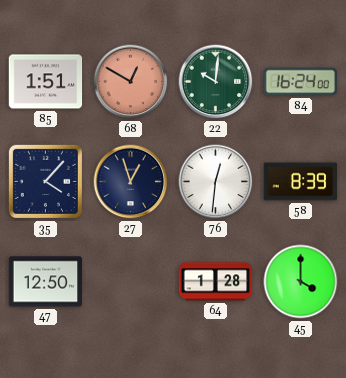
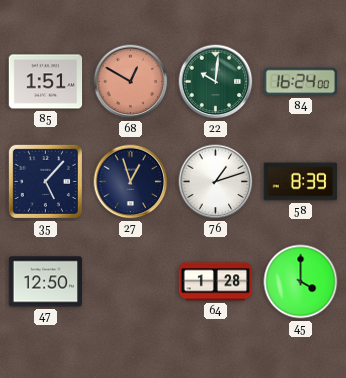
35: 4:07 -> 5:07 (45, 181)
76: 12:31 -> 1:12 (216, 182)
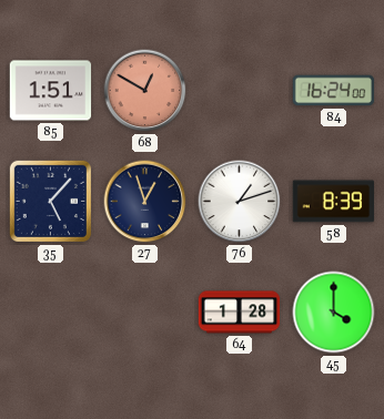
22: 10:01 -> none (216, 82)
47: 12:50 -> none (46, 282)
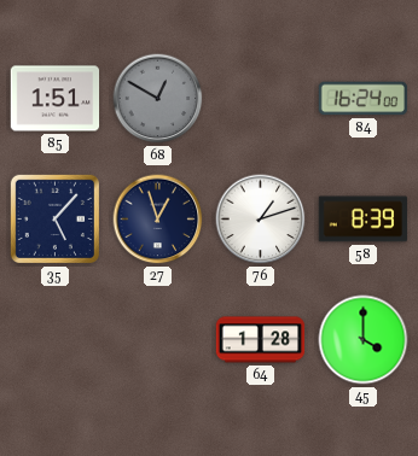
68 dial: salmon -> grey (158, 99)
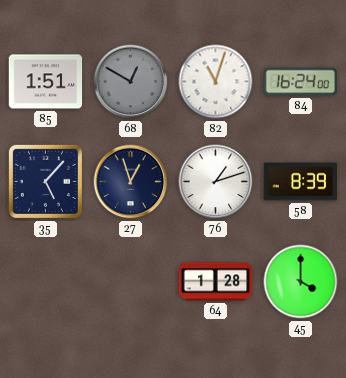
82: none -> 11:03 (216, 82)
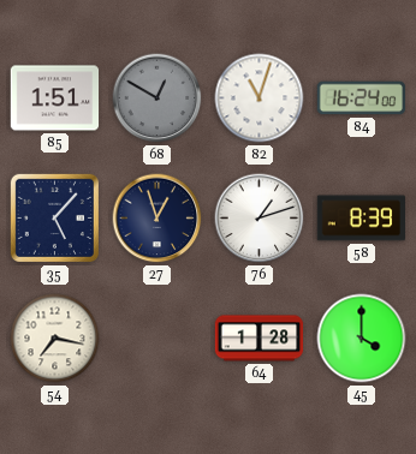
54: none -> 7:17 (55, 339)
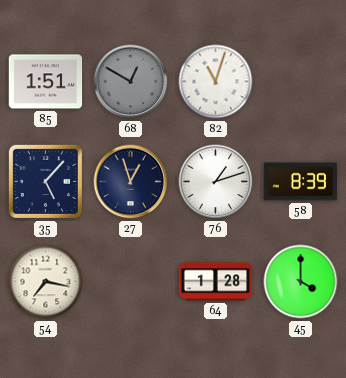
84: 16:24 -> none (362, 98)
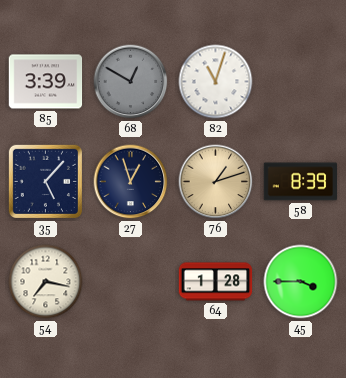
85: 1:51 -> 3:39 (46, 82)
76 dial: white -> champagne (216, 182)
45: 4:00 -> 3:45 (301, 282)
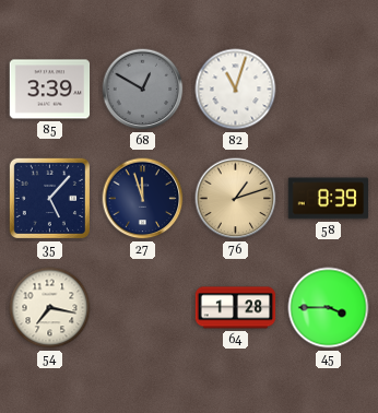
27: 12:57 -> 11:57 (143, 199)
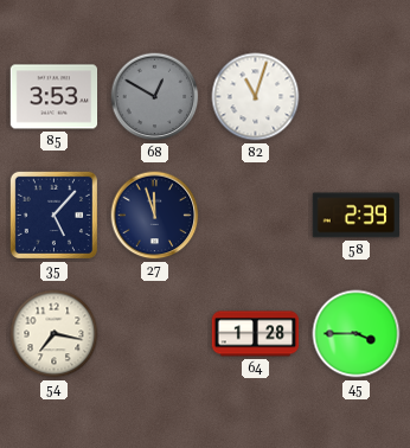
85: 3:39 -> 3:53 (55, 97)
76: 1:12 -> none (236, 199)
58: 8:39 -> 2:39 (357, 216)
